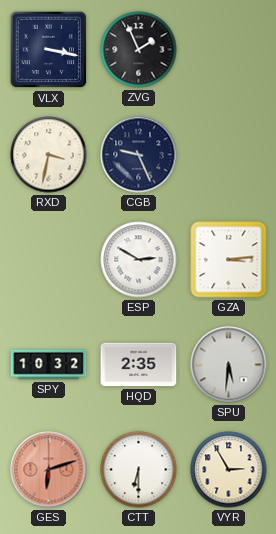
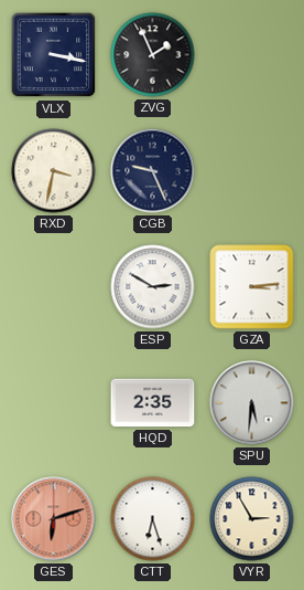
SPY: 10:32 -> none (49, 365)
CTT: 6:30 -> 6:27 (153, 519)
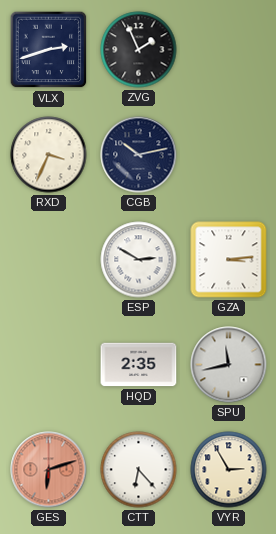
VLX: 3:17 -> 2:42 (49, 50)
RXD: 3:32 -> 3:34 (49, 155)
CGB: 9:26 -> 10:13 (139, 155)
SPU: 5:31 -> 11:43 (229, 365)
CTT: 6:27 -> 6:23 (139, 470)
